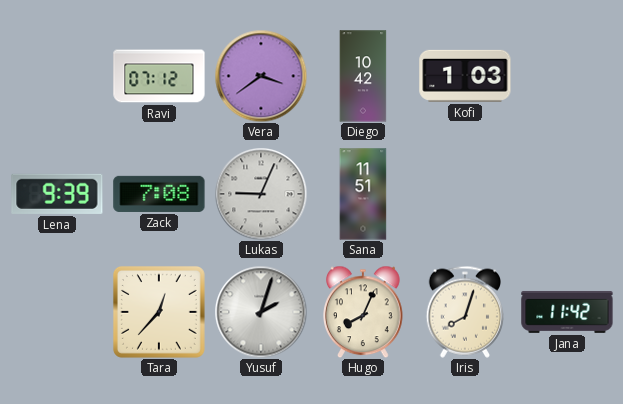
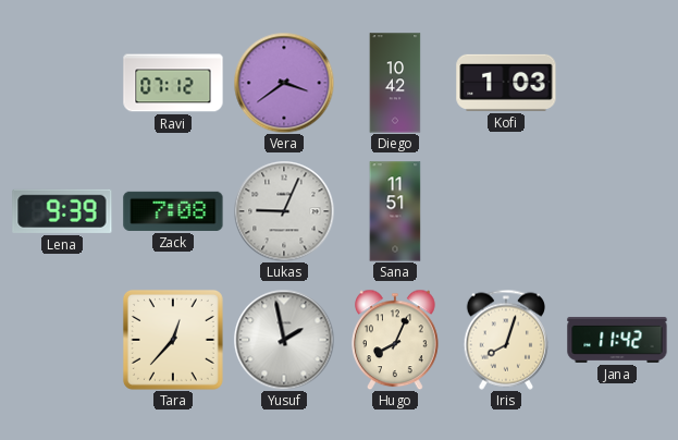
Yusuf: 2:03 -> 1:58 (284, 340)
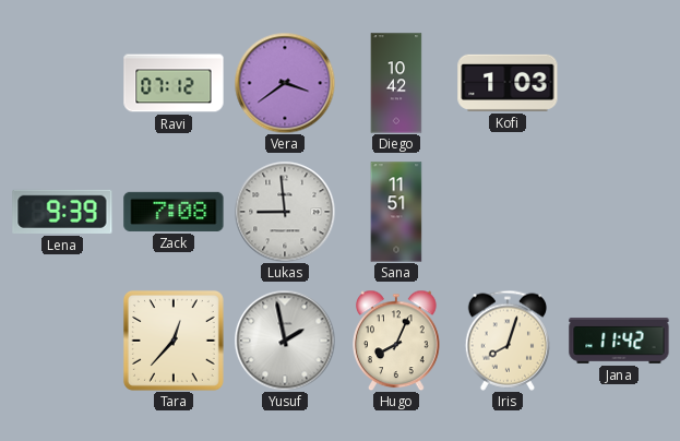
Lukas: 9:04 -> 8:59 (285, 212)
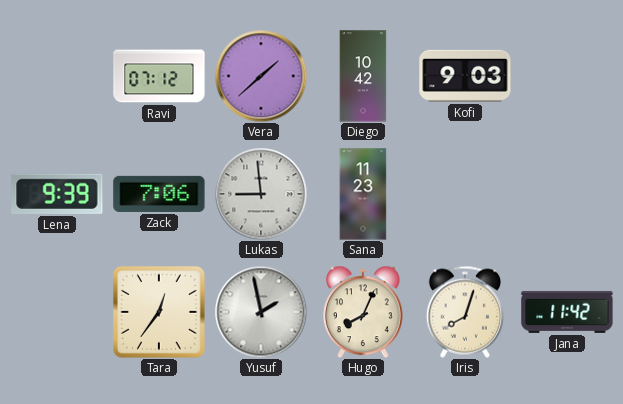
Vera: 3:39 -> 1:38 (261, 76)
Kofi: 1:03 -> 9:03 (465, 76)
Zack: 7:08 -> 7:06 (159, 194)
Sana: 11:51 -> 11:23 (363, 194)
Tara: 12:37 -> 12:36 (159, 312)
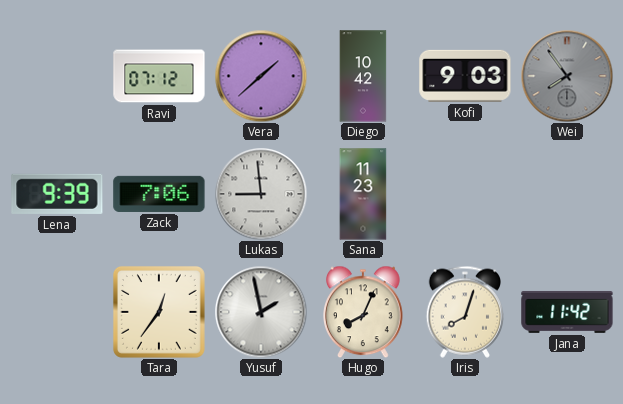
Wei: none -> 7:54 (567, 76)
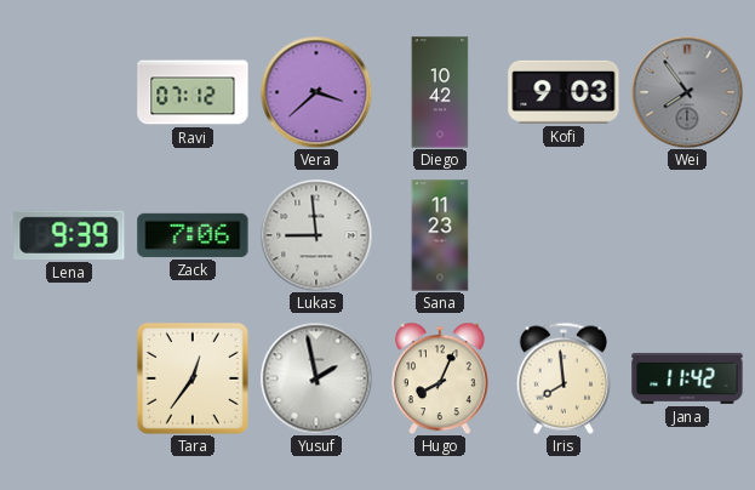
Vera: 1:38 -> 3:38 (316, 92)
Iris: 8:03 -> 7:59 (562, 378)
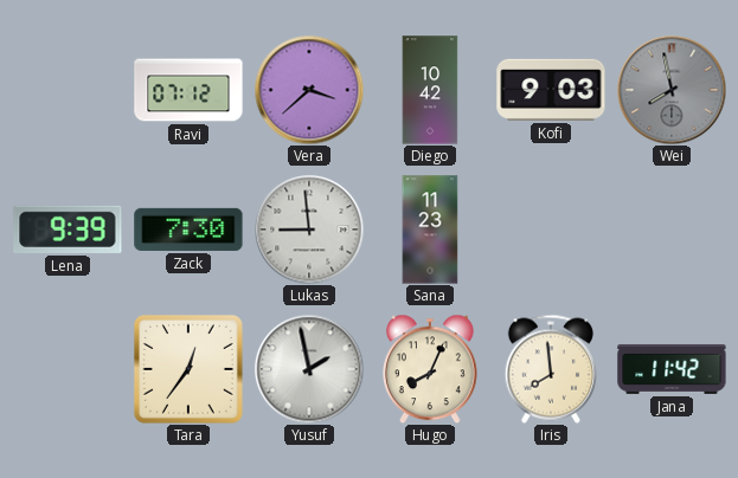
Wei: 7:54 -> 7:58 (672, 90)
Zack: 7:06 -> 7:30 (188, 230)
